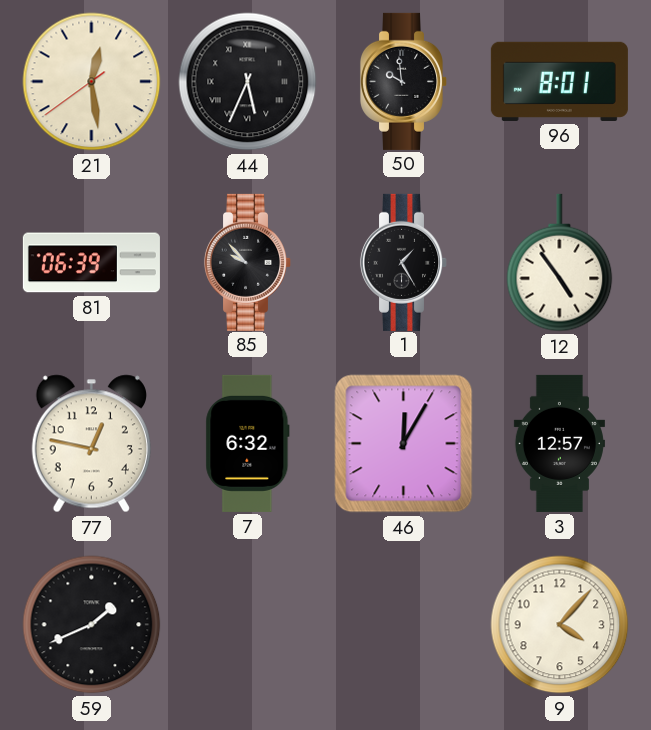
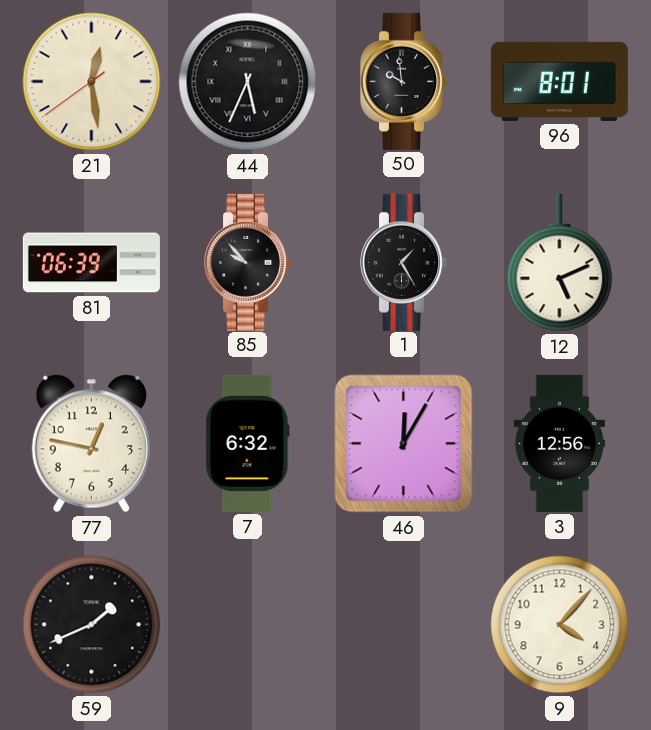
12: 4:54 -> 5:11 (560, 263)
3: 12:57 -> 12:56 (559, 443)
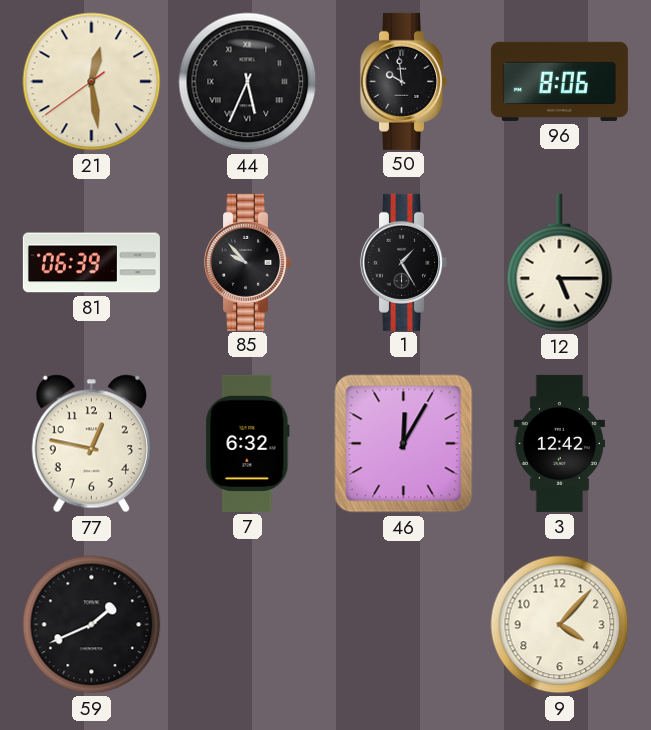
96: 8:01 -> 8:06 (559, 81)
12: 5:11 -> 5:15 (560, 263)
3: 12:56 -> 12:42 (559, 443)
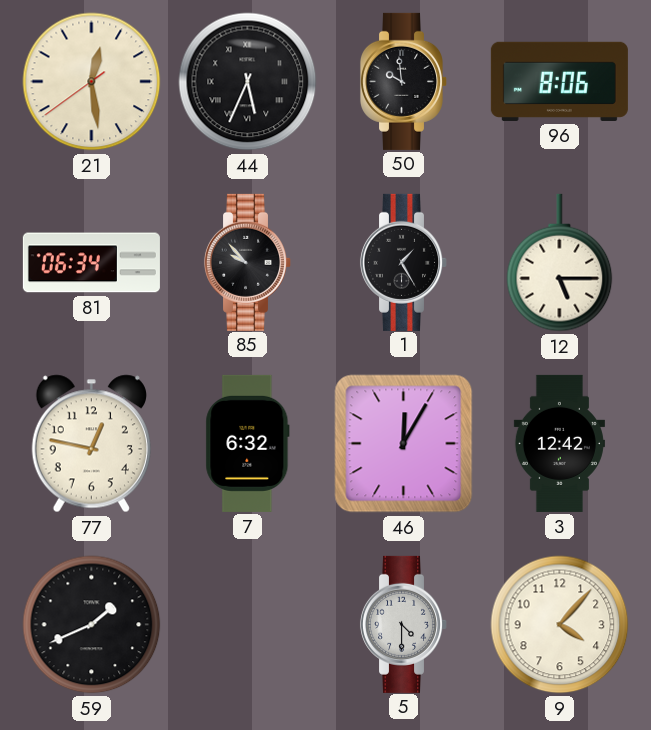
81: 06:39 -> 06:34 (91, 263)
5: none -> 4:30 (403, 624)
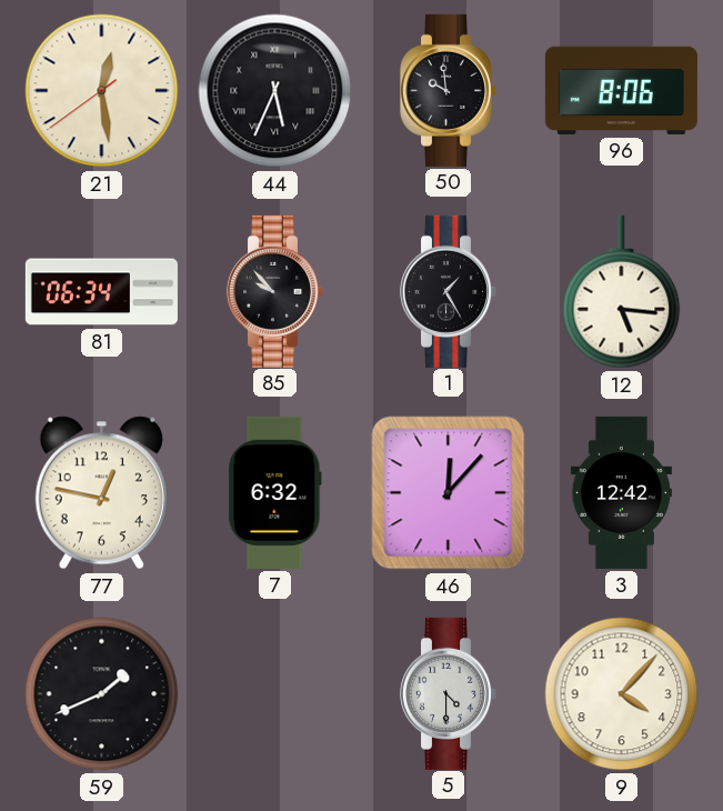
12: 5:15 -> 5:16 (622, 292)
46: 12:05 -> 12:07 (449, 493)
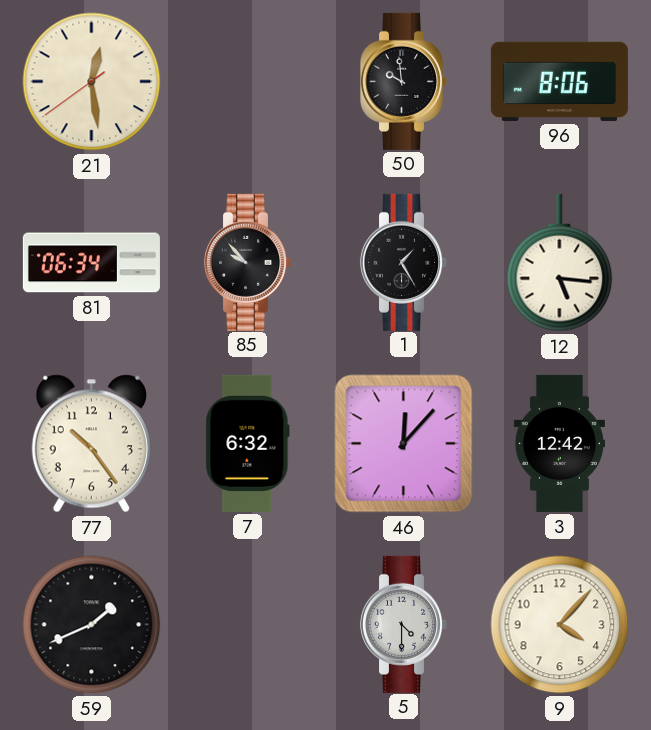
44: 5:34 -> none (275, 91)
77: 12:47 -> 10:24 (91, 444)
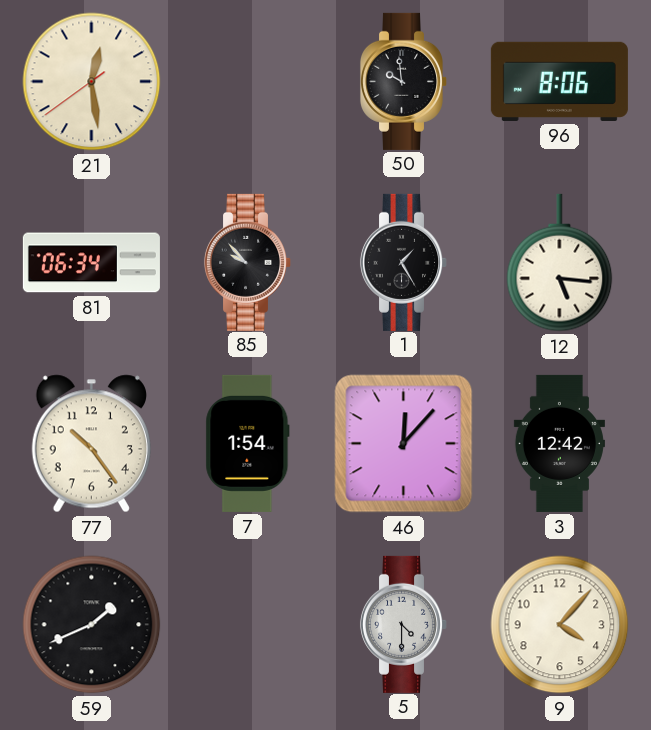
7: 6:32 -> 1:54 (248, 443)
